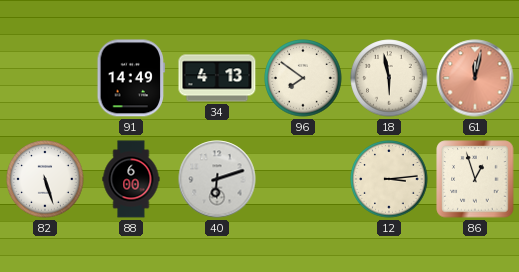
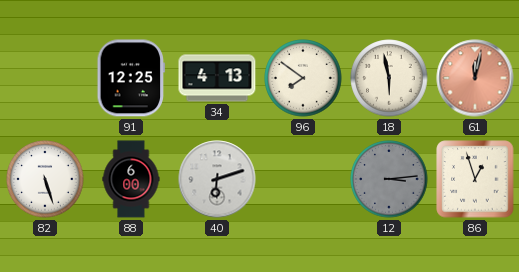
91: 14:49 -> 12:25 (131, 78)
12 dial: cream -> grey (389, 179)
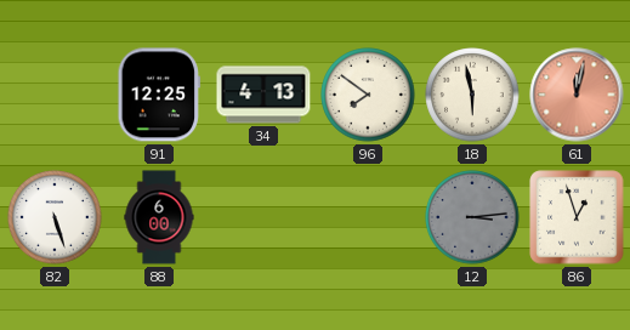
40: 6:12 -> none (217, 179)
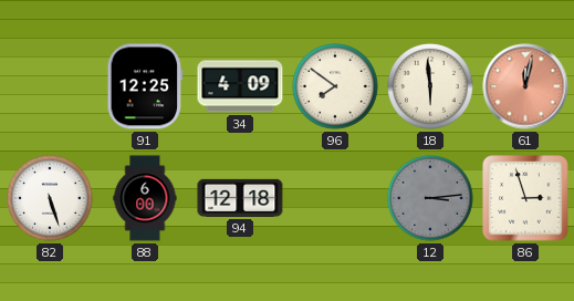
34: 4:13 -> 4:09 (240, 86)
18: 5:58 -> 5:59 (430, 86)
94: none -> 12:18 (240, 198)
86: 12:57 -> 2:57 (525, 198)
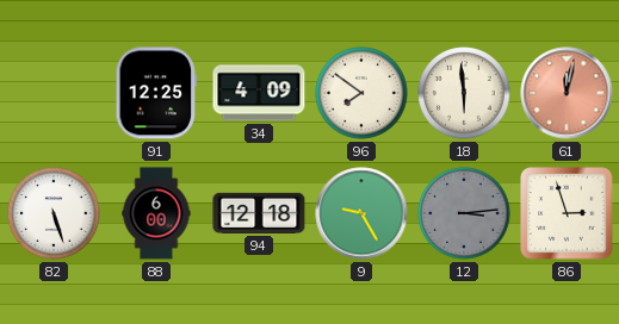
9: none -> 9:25 (361, 213)
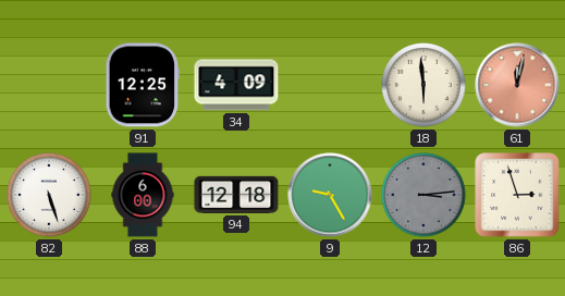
96: 7:51 -> none (361, 93)
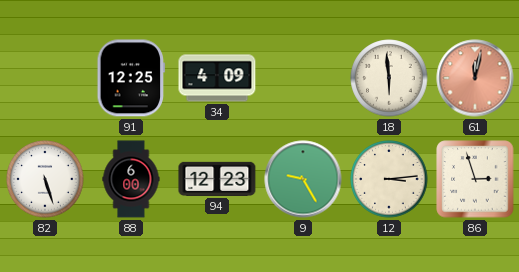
94: 12:18 -> 12:23 (217, 179)
12 dial: grey -> cream (389, 179)
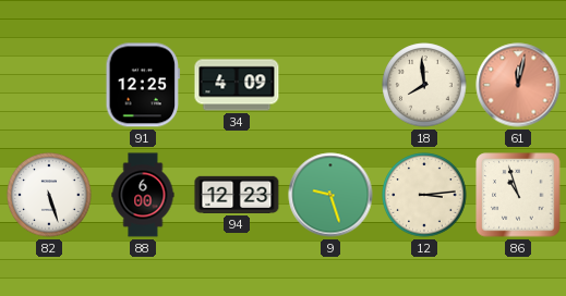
18: 5:59 -> 7:59 (424, 85)
9: 9:25 -> 9:27 (330, 195)
86: 2:57 -> 10:57 (518, 195)
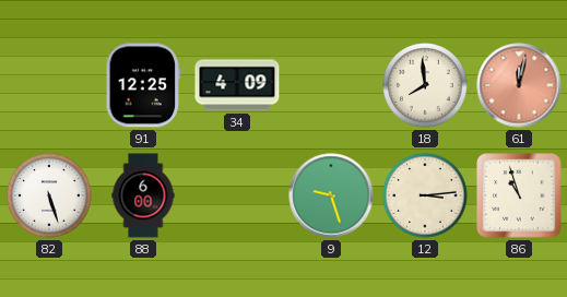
94: 12:23 -> none (237, 195)
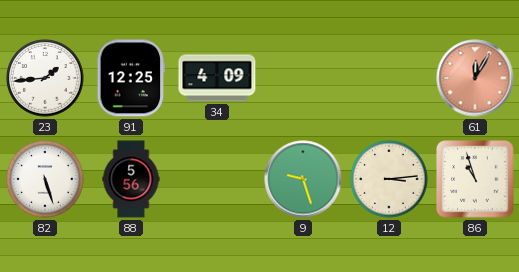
23: none -> 1:44 (45, 78)
18: 7:59 -> none (425, 85)
61: 12:02 -> 12:05 (475, 78)
88: 6:00 -> 5:56 (131, 179)
